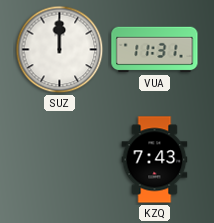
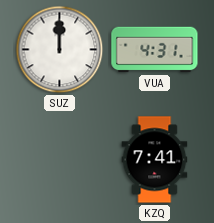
VUA: 11:31 -> 4:31 (155, 50)
KZQ: 7:43 -> 7:41 (155, 160)
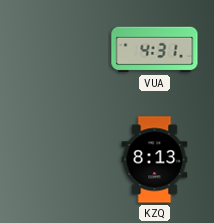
SUZ: 12:00 -> none (60, 50)
KZQ: 7:41 -> 8:13 (155, 160)
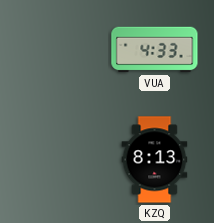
VUA: 4:31 -> 4:33 (155, 50)
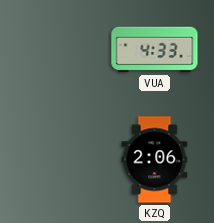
KZQ: 8:13 -> 2:06 (155, 160)
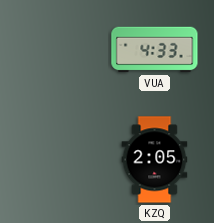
KZQ: 2:06 -> 2:05 (155, 160)
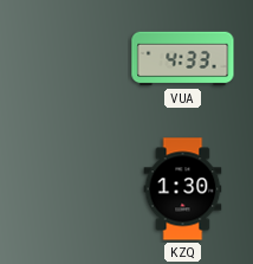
KZQ: 2:05 -> 1:30 (183, 189)
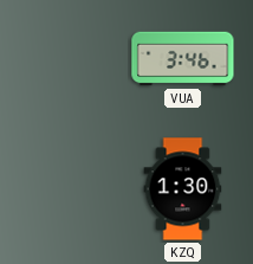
VUA: 4:33 -> 3:46 (183, 59)
